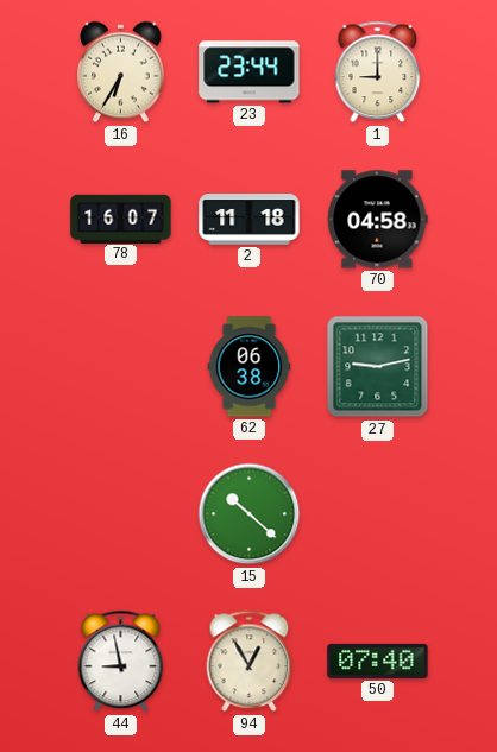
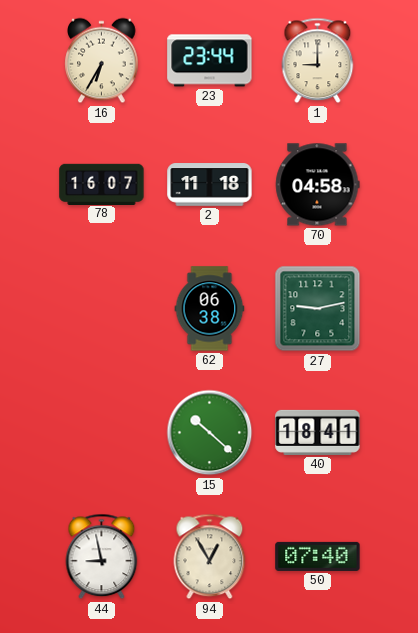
40: none -> 18:41 (318, 432)
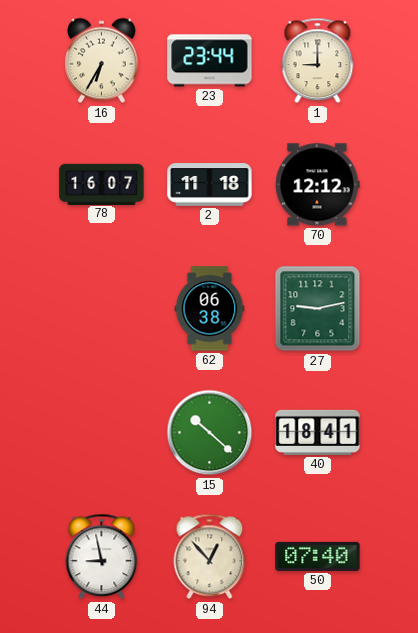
70: 04:58 -> 12:12 (318, 185)
94: 12:55 -> 12:53 (210, 557)
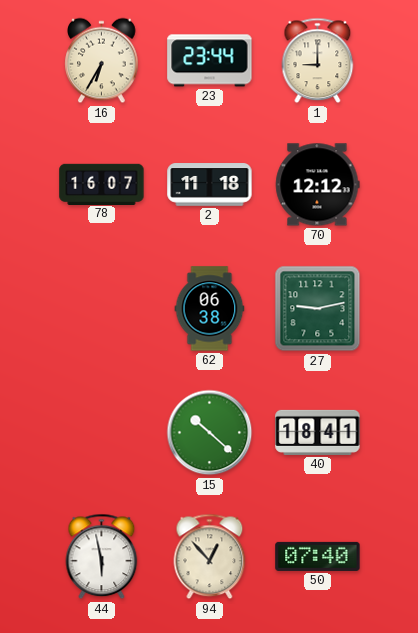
44: 8:58 -> 5:58 (102, 557)
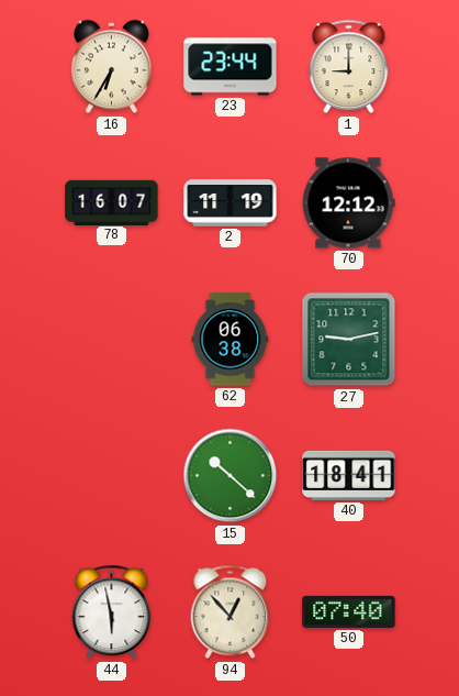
2: 11:18 -> 11:19 (231, 203)
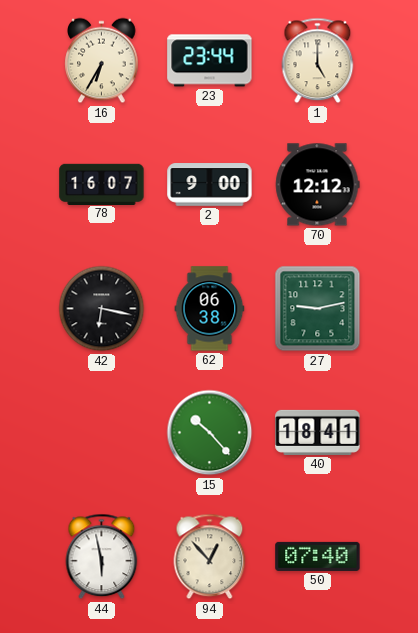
1: 9:00 -> 5:00 (318, 61)
2: 11:19 -> 9:00 (210, 185)
42: none -> 6:17 (102, 309)
15: 10:22 -> 10:23 (210, 433)
